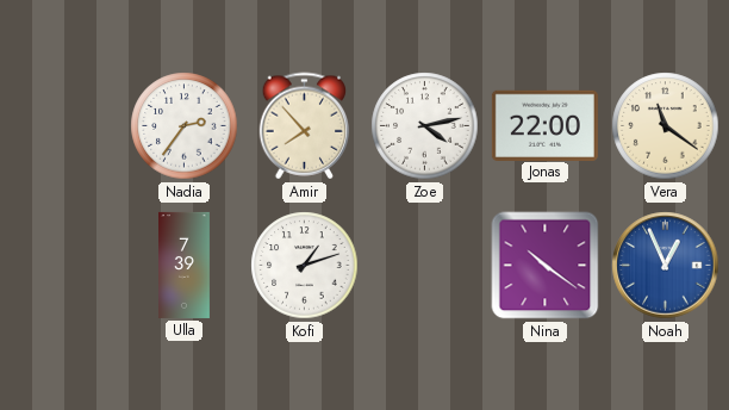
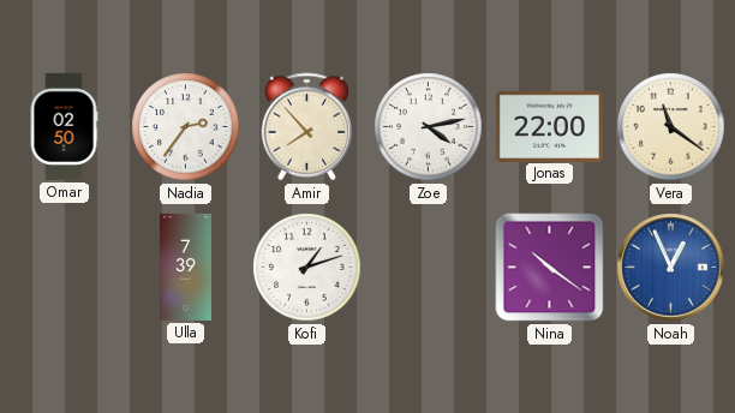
Omar: none -> 02:50 (64, 126)
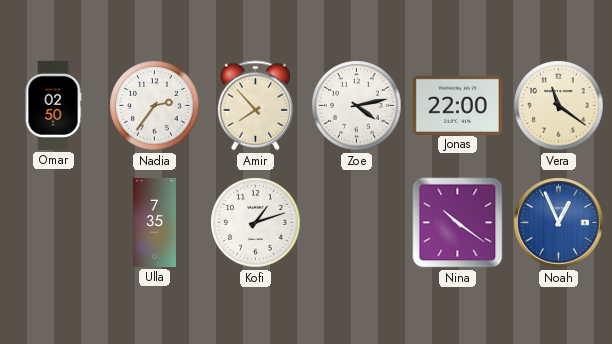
Ulla: 7:39 -> 7:35 (155, 222)
